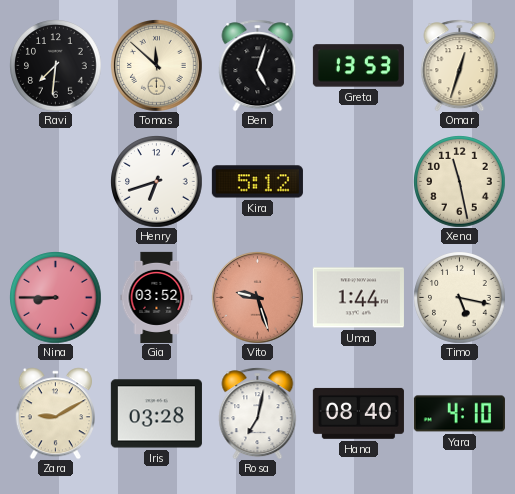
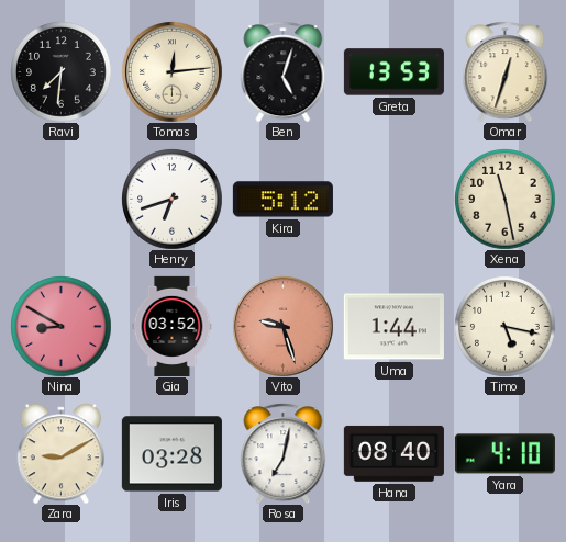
Tomas: 11:52 -> 12:14 (173, 72)
Nina: 8:45 -> 8:50 (60, 326)
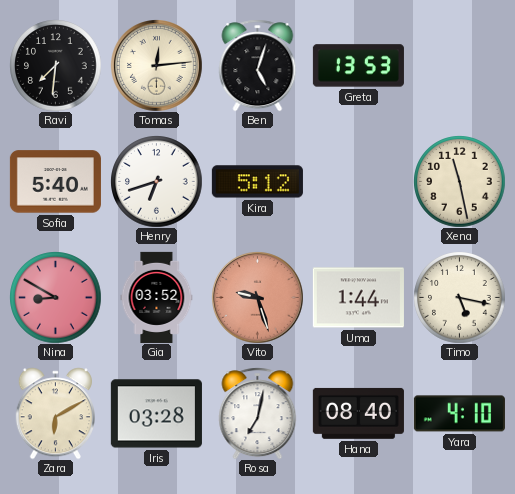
Omar: 12:33 -> none (506, 71)
Sofia: none -> 5:40 (55, 182)
Zara: 9:10 -> 6:10 (55, 413)
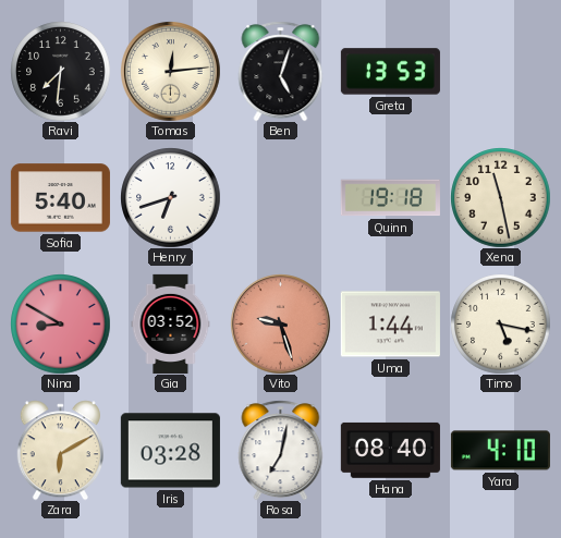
Kira: 5:12 -> none (257, 182)
Quinn: none -> 19:18 (390, 198)
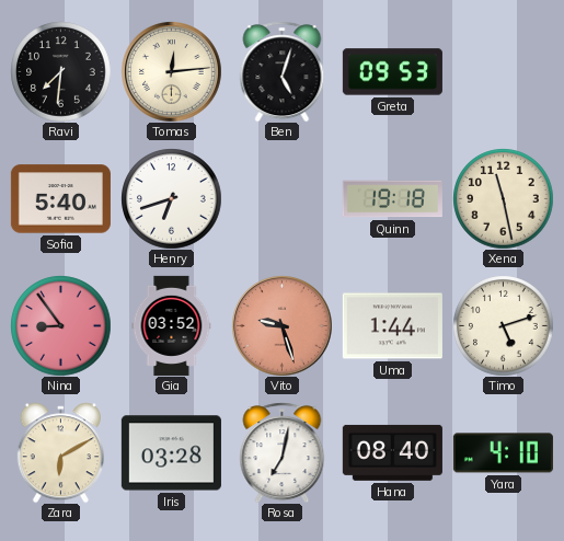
Greta: 13:53 -> 09:53 (392, 72)
Nina: 8:50 -> 8:54 (60, 325)
Timo: 5:17 -> 5:12 (503, 325)
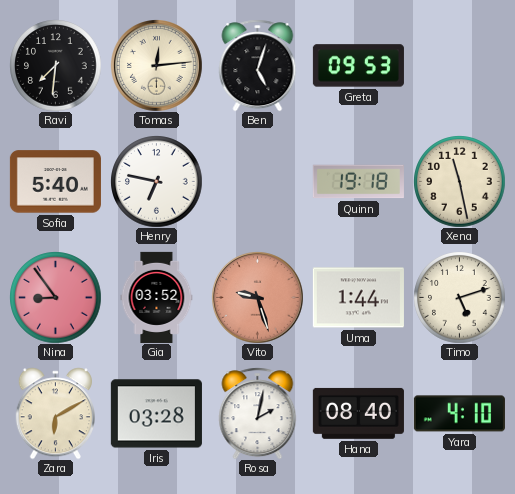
Henry: 6:42 -> 6:47 (156, 181)
Rosa: 7:02 -> 2:02 (258, 413)
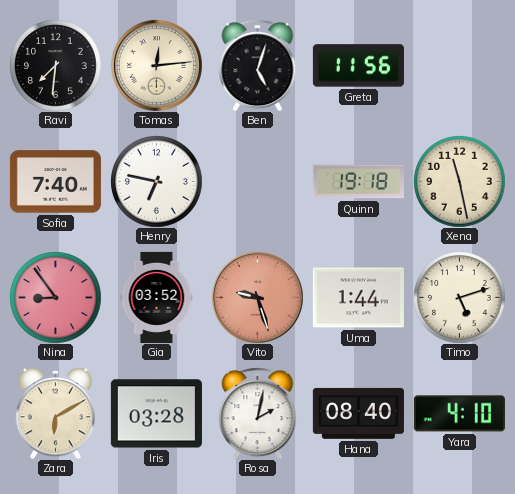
Greta: 09:53 -> 11:56 (358, 66)
Sofia: 5:40 -> 7:40 (55, 182)
